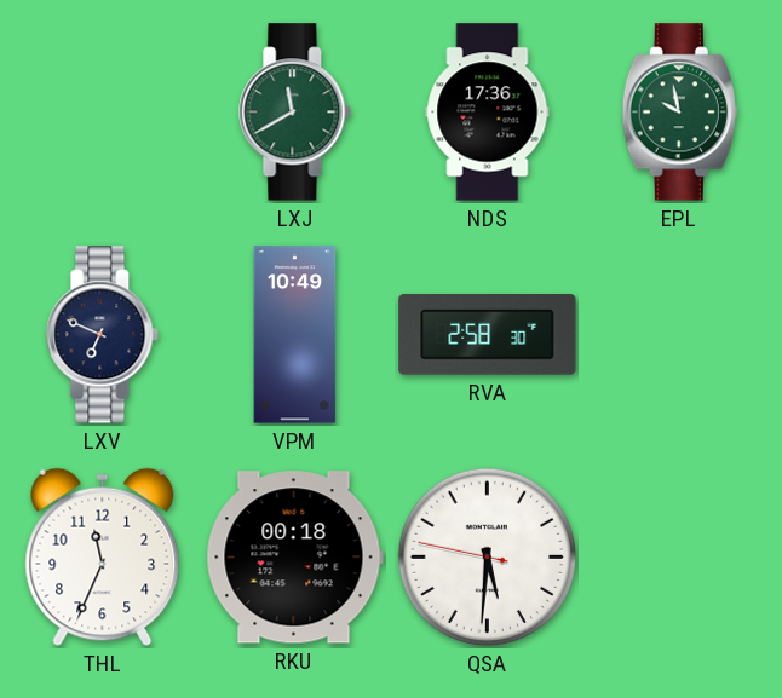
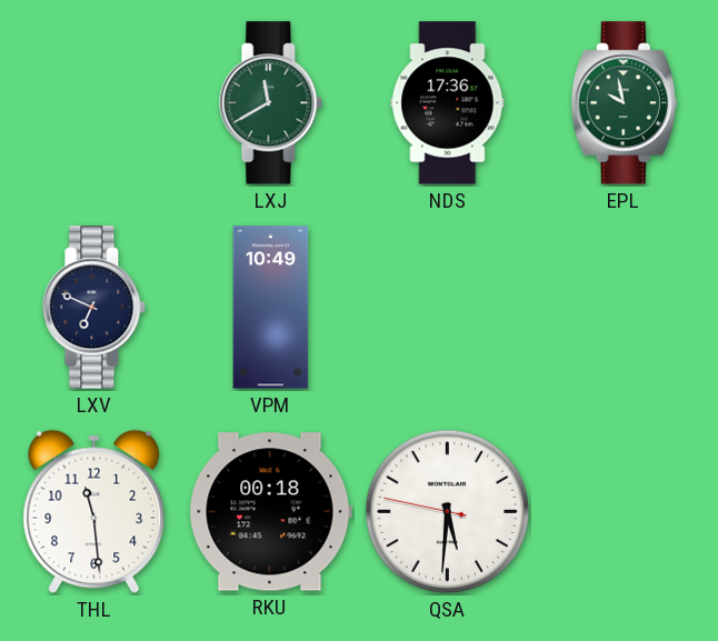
RVA: 2:58 -> none (488, 335)
THL: 11:34 -> 11:29 (94, 512)
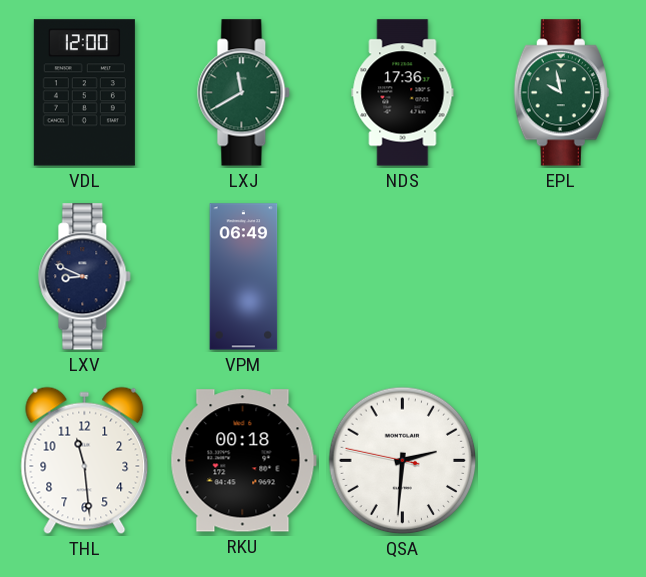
VDL: none -> 12:00 (84, 93)
LXV: 6:49 -> 8:49 (85, 277)
VPM: 10:49 -> 06:49 (244, 277)
QSA: 5:30 -> 2:30 (403, 461)
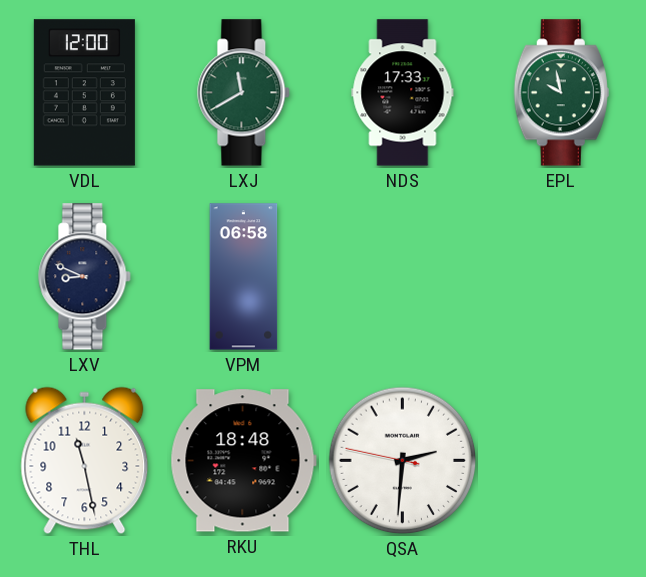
NDS: 17:36 -> 17:33 (403, 93)
VPM: 06:49 -> 06:58 (244, 277)
THL: 11:29 -> 11:28 (85, 461)
RKU: 00:18 -> 18:48 (243, 461)
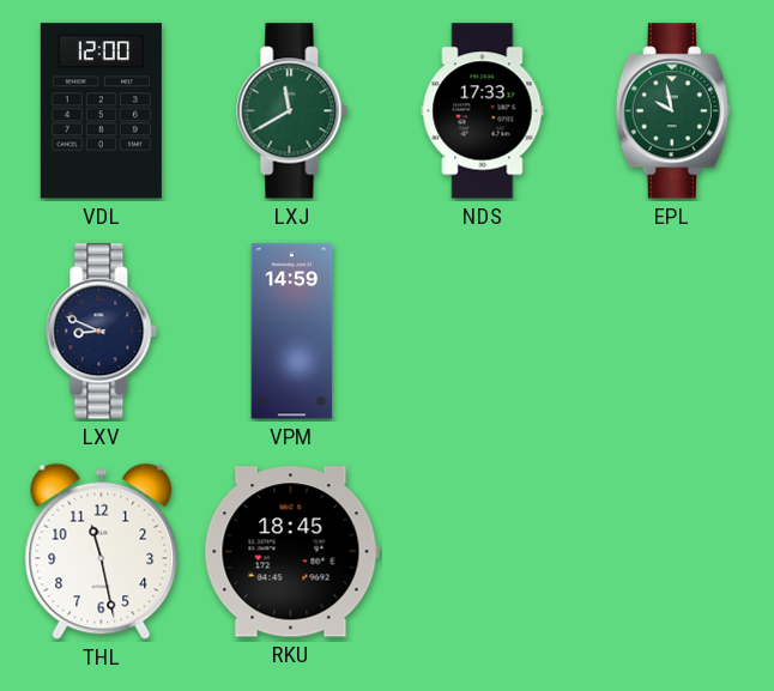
VPM: 06:58 -> 14:59 (292, 332)
RKU: 18:48 -> 18:45 (291, 552)
QSA: 2:30 -> none (403, 461)
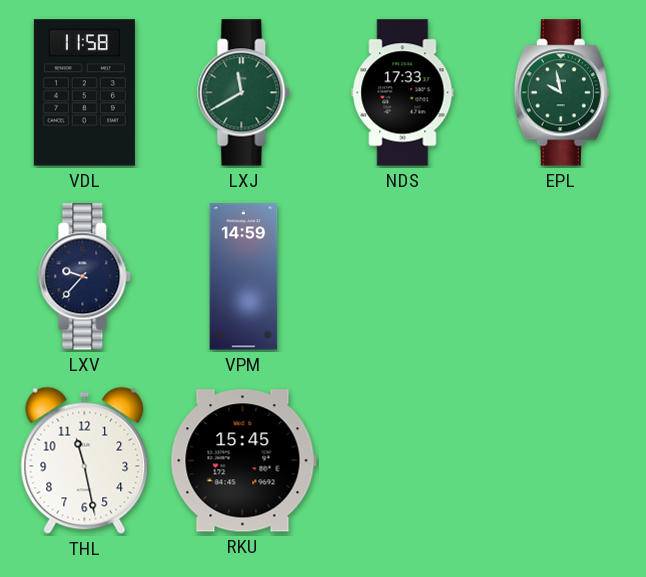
VDL: 12:00 -> 11:58 (84, 93)
LXV: 8:49 -> 9:37 (85, 277)
RKU: 18:45 -> 15:45 (243, 461)
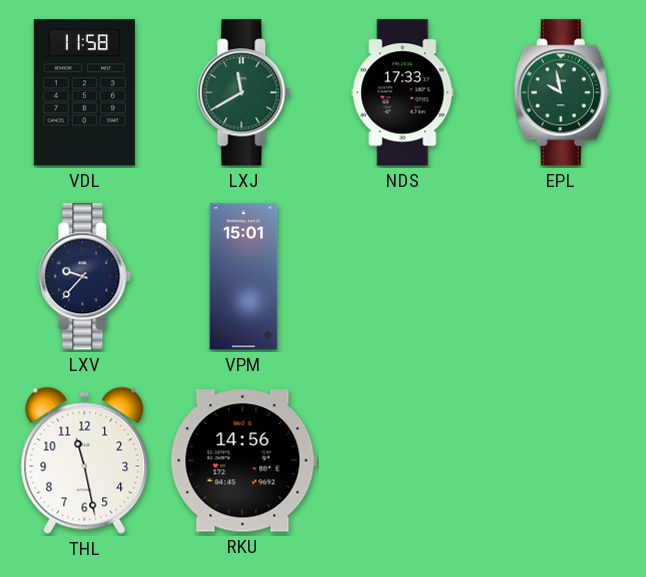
VPM: 14:59 -> 15:01 (244, 277)
RKU: 15:45 -> 14:56 (243, 461)
